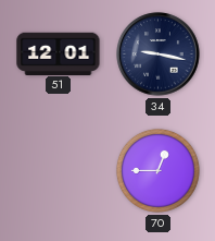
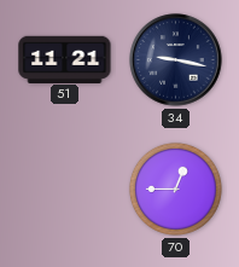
51: 12:01 -> 11:21 (65, 59)
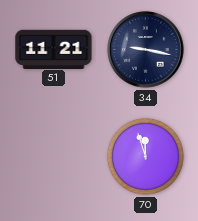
70: 12:45 -> 11:57 (145, 156)
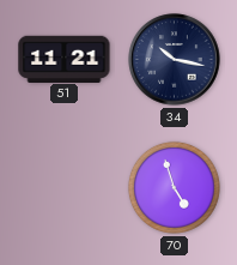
34: 9:17 -> 10:17 (175, 60)
70: 11:57 -> 4:57 (174, 187)
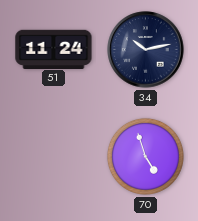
51: 11:21 -> 11:24 (54, 49)
34: 10:17 -> 10:13 (146, 50)
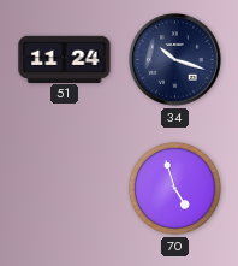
34: 10:13 -> 10:18 (175, 60)
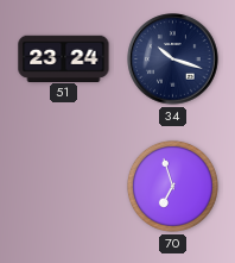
51: 11:24 -> 23:24 (64, 58)
70: 4:57 -> 6:57 (172, 186)
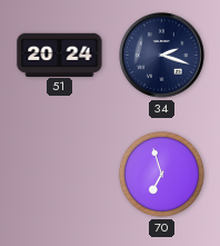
51: 23:24 -> 20:24 (60, 55)
34: 10:18 -> 2:18 (162, 56)
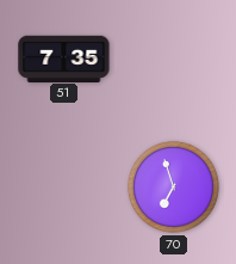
51: 20:24 -> 7:35 (64, 59)
34: 2:18 -> none (162, 56)
